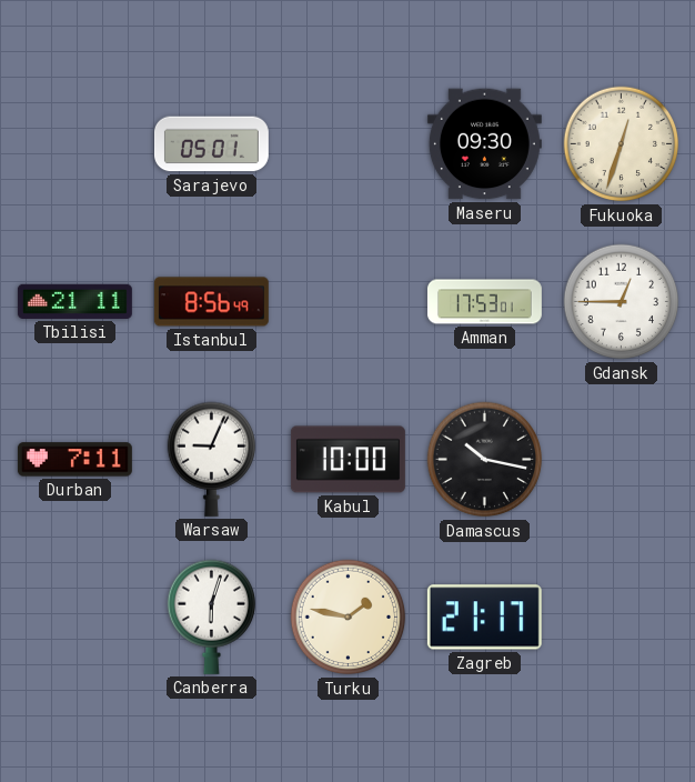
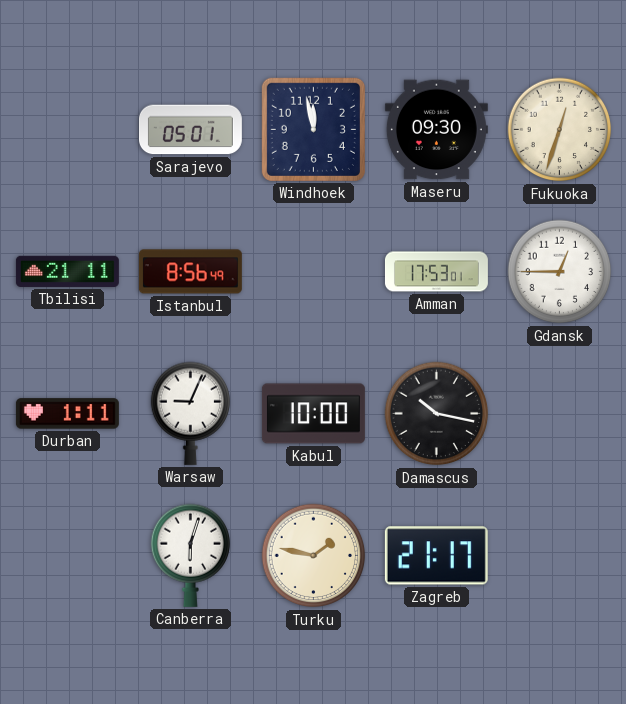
Windhoek: none -> 11:58 (313, 129)
Durban: 7:11 -> 1:11 (67, 414)
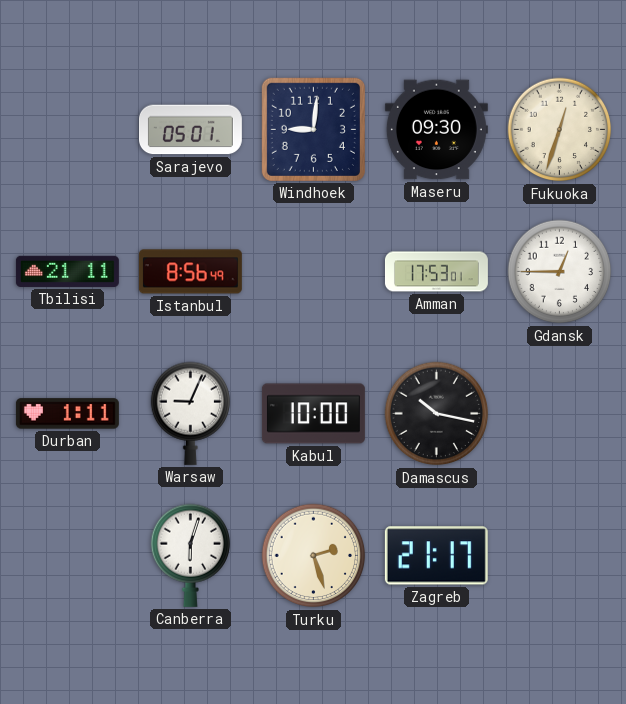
Windhoek: 11:58 -> 9:01 (313, 129)
Turku: 1:47 -> 2:27 (314, 556)
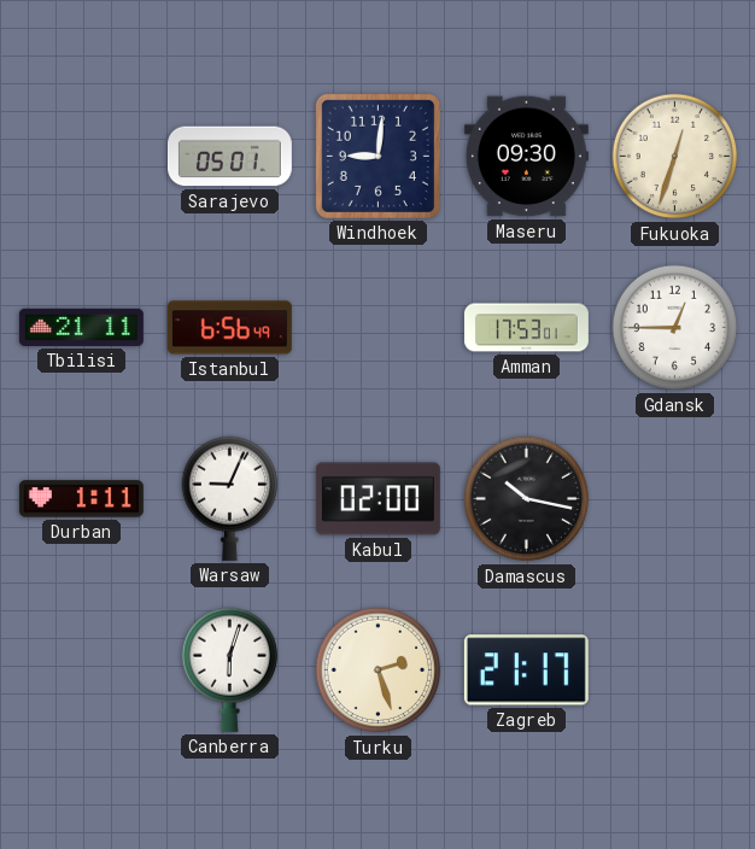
Istanbul: 8:56 -> 6:56 (229, 328)
Kabul: 10:00 -> 02:00 (377, 499)
